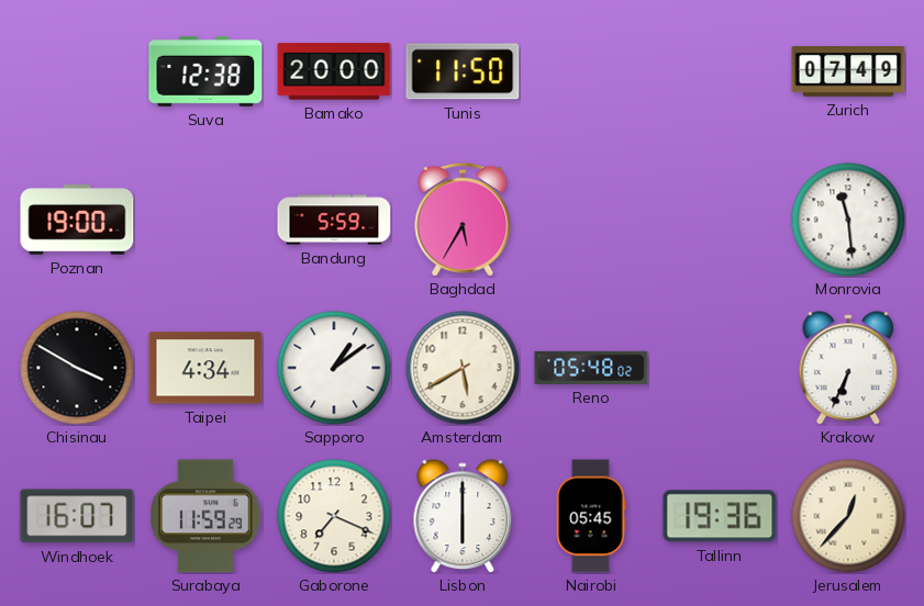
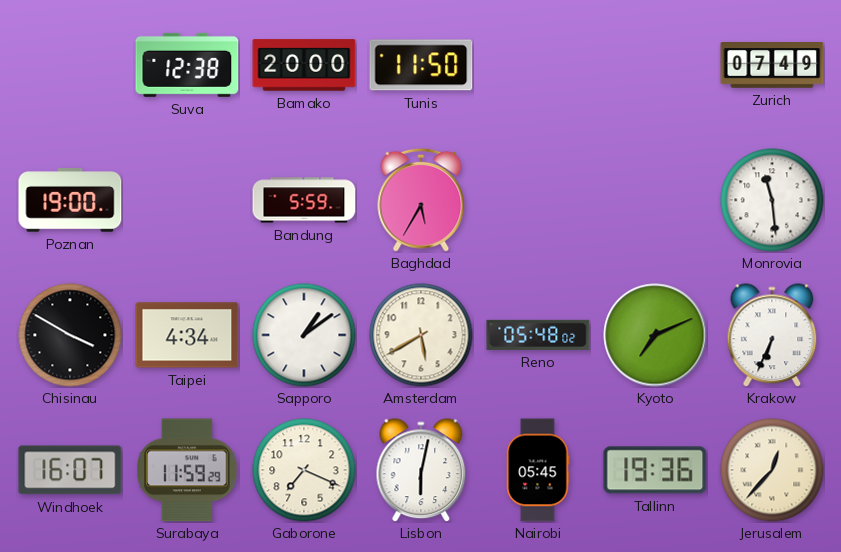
Kyoto: none -> 7:11 (655, 335)
Lisbon: 6:00 -> 6:02 (421, 470)
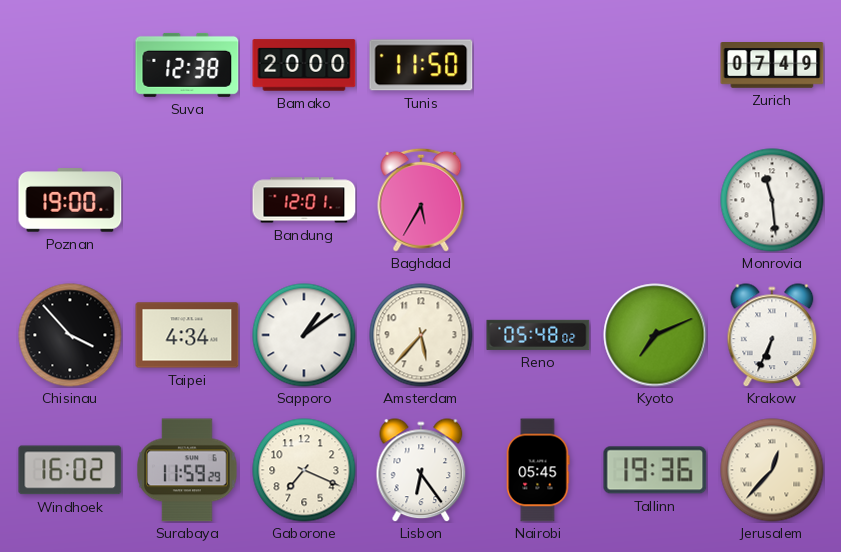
Bandung: 5:59 -> 12:01 (304, 200)
Chisinau: 3:50 -> 3:53 (70, 335)
Amsterdam: 5:40 -> 5:37 (421, 335)
Windhoek: 16:07 -> 16:02 (70, 470)
Lisbon: 6:02 -> 6:24 (421, 470)
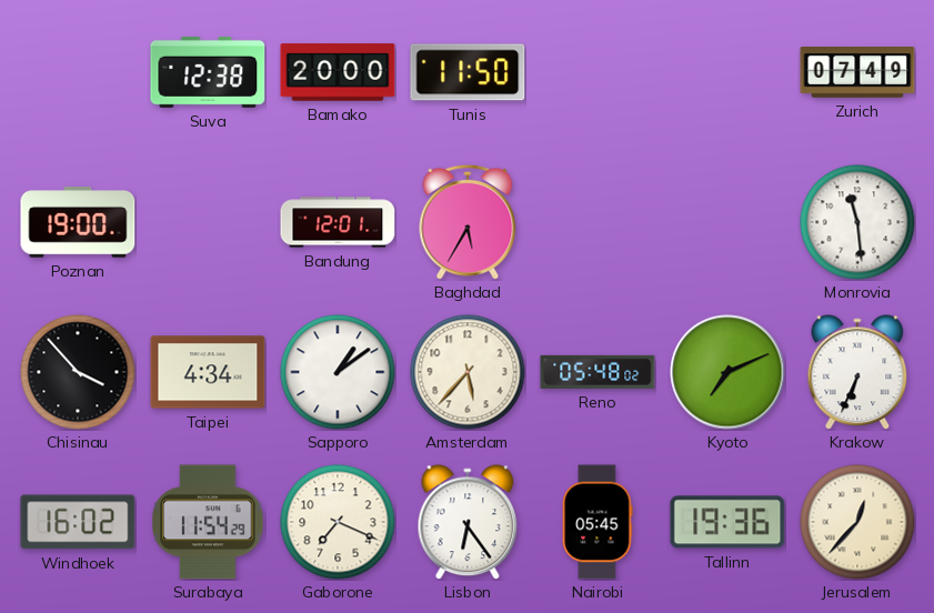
Surabaya: 11:59 -> 11:54 (208, 522)
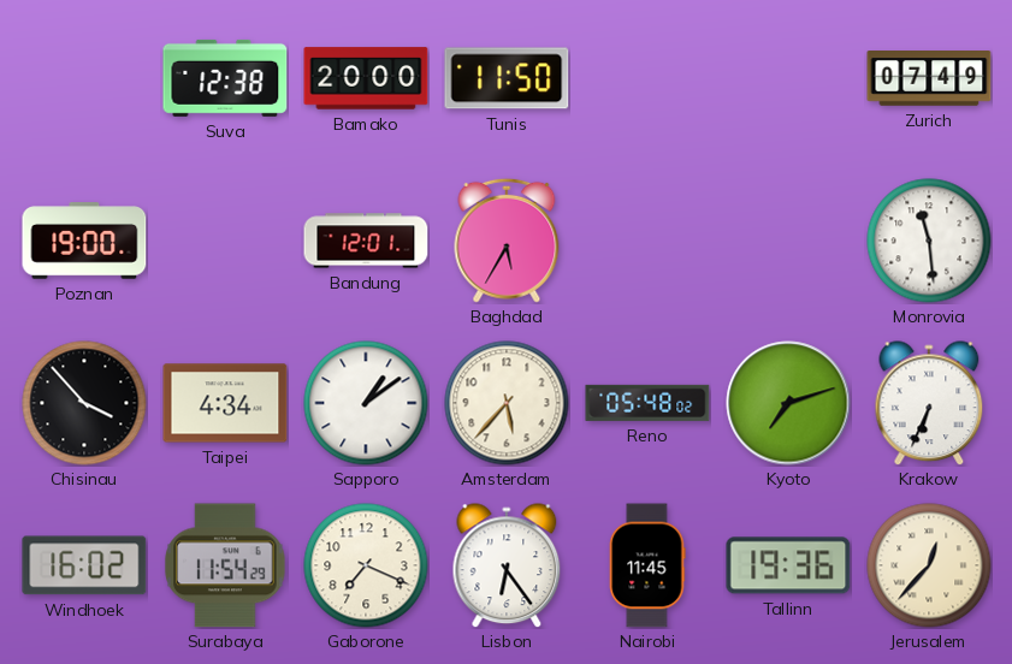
Kyoto: 7:11 -> 7:12 (788, 403)
Nairobi: 05:45 -> 11:45 (647, 565)
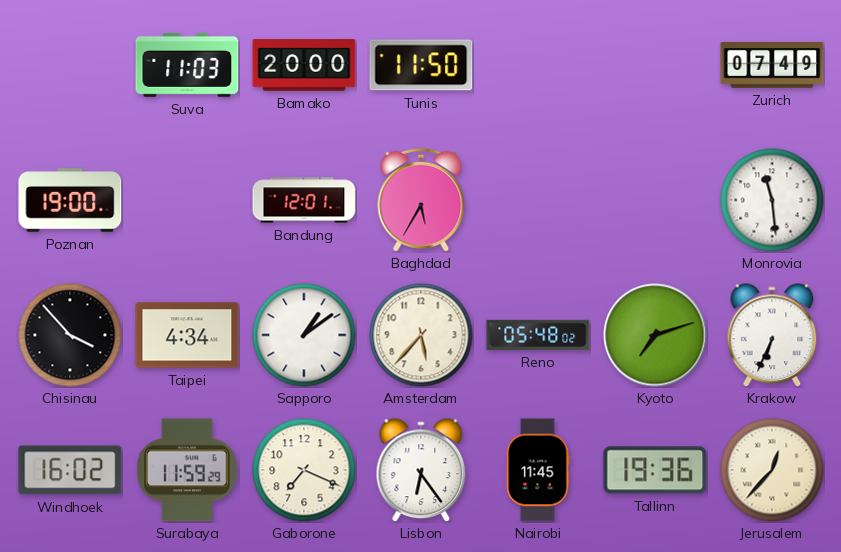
Suva: 12:38 -> 11:03 (187, 65)
Surabaya: 11:54 -> 11:59 (187, 470)
